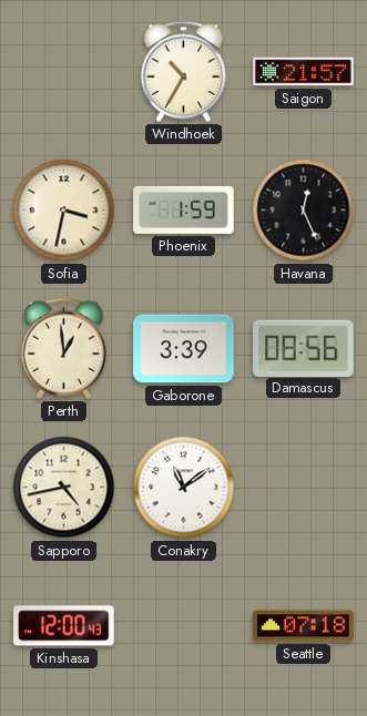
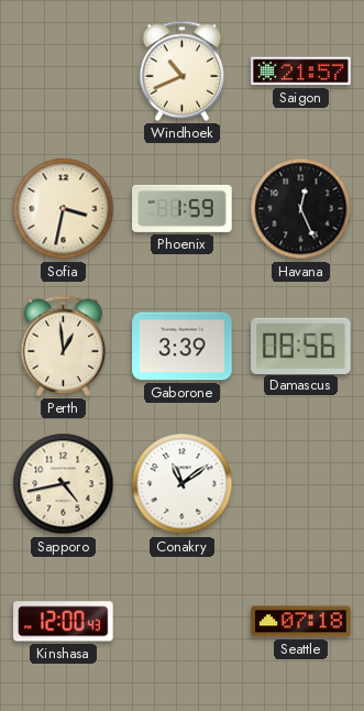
Windhoek: 10:35 -> 10:41 (183, 70)
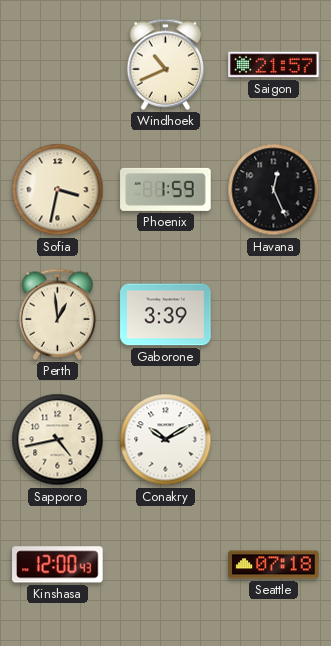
Damascus: 08:56 -> none (301, 346)
Conakry: 11:09 -> 10:10 (166, 440)
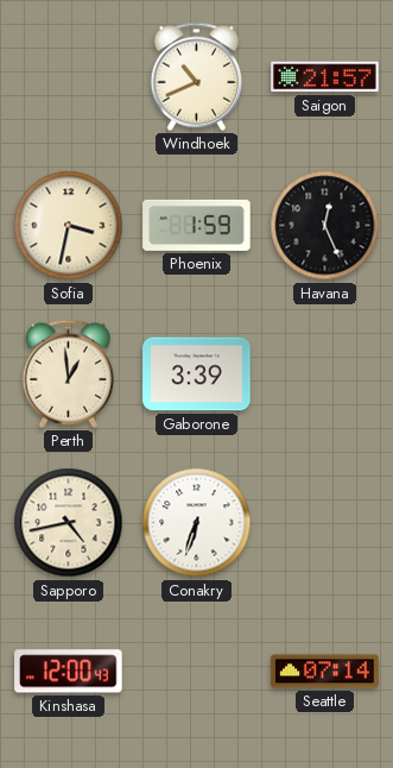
Conakry: 10:10 -> 6:33 (197, 523)
Seattle: 07:18 -> 07:14 (325, 672)
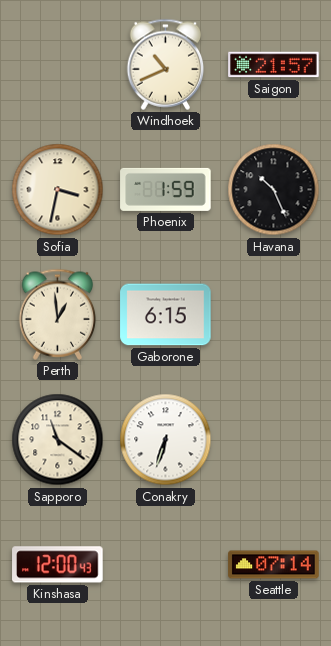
Havana: 12:26 -> 10:26 (274, 190)
Gaborone: 3:39 -> 6:15 (166, 315)
Sapporo: 4:43 -> 11:21 (58, 440)
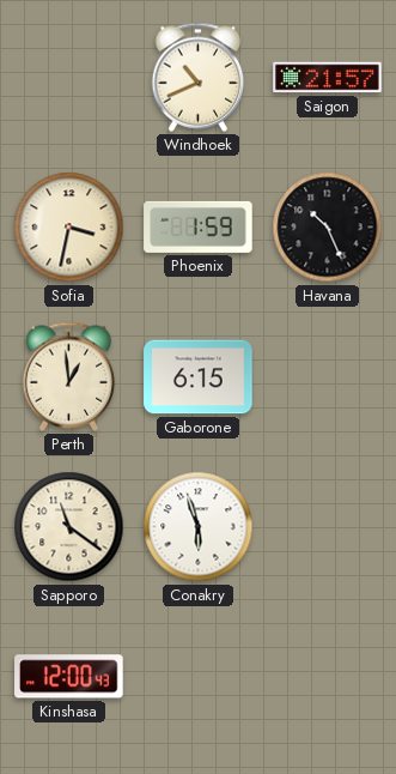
Conakry: 6:33 -> 5:57 (199, 527)
Seattle: 07:14 -> none (274, 565)
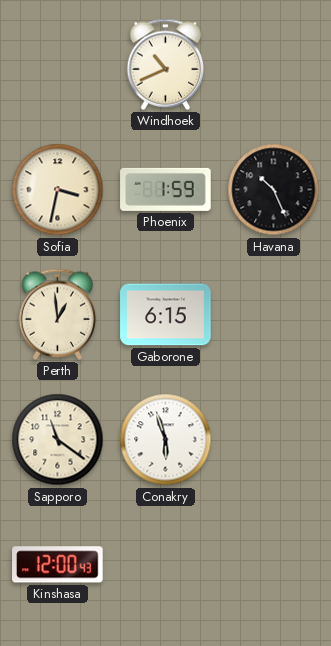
Saigon: 21:57 -> none (328, 78)
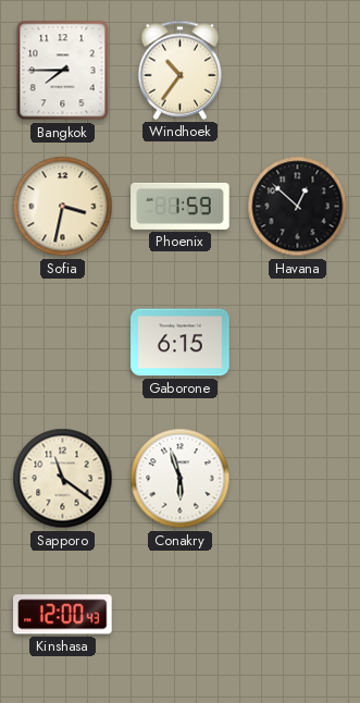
Bangkok: none -> 7:45 (63, 71)
Windhoek: 10:41 -> 10:36 (181, 70)
Havana: 10:26 -> 12:52 (298, 207)
Perth: 12:59 -> none (58, 314)
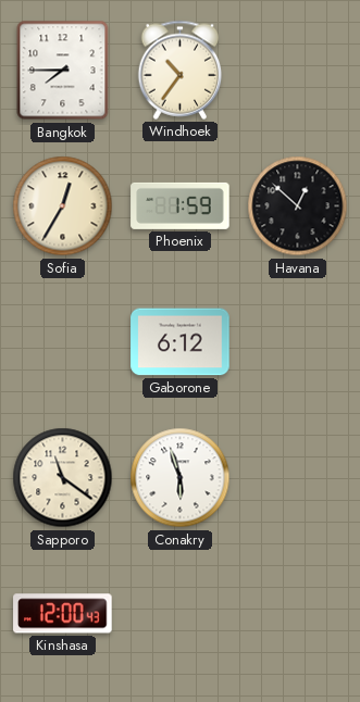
Sofia: 3:32 -> 12:35 (63, 206)
Gaborone: 6:15 -> 6:12 (181, 342)
